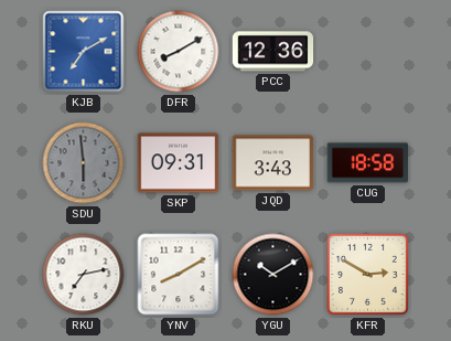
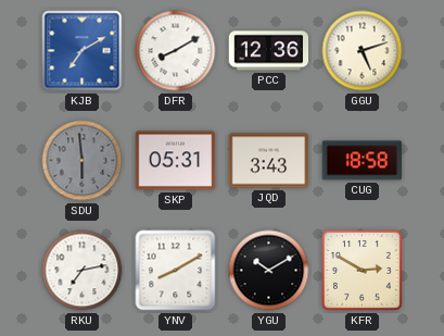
GGU: none -> 5:12 (363, 51)
SKP: 09:31 -> 05:31 (176, 161)
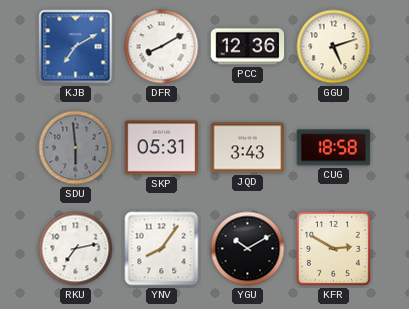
YNV: 8:10 -> 8:06 (162, 249)
